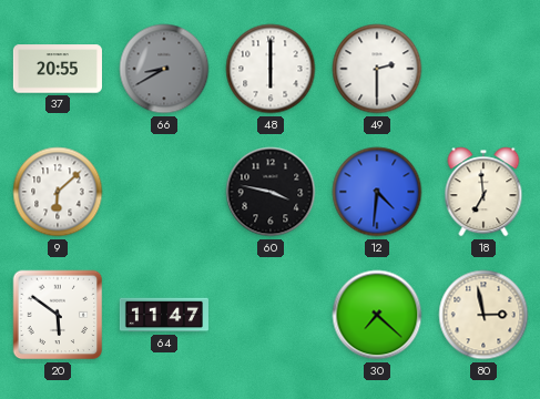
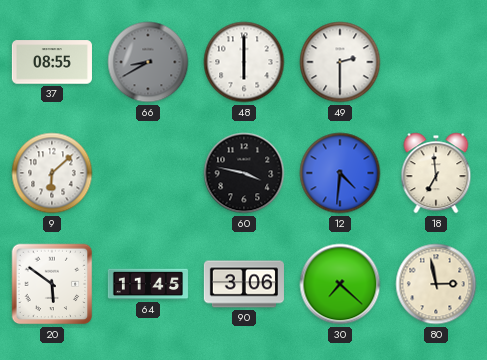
37: 20:55 -> 08:55 (52, 62)
64: 11:47 -> 11:45 (148, 284)
90: none -> 3:06 (244, 284)
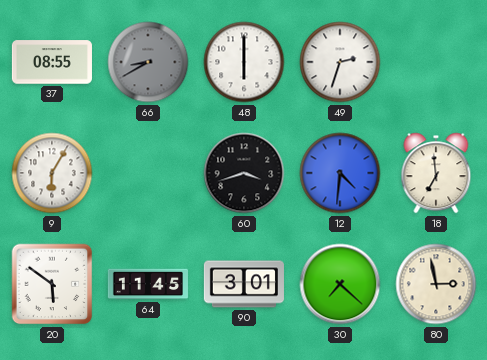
49: 2:30 -> 2:33 (340, 62)
9: 6:08 -> 6:05 (52, 173)
60: 3:47 -> 3:42 (244, 173)
90: 3:06 -> 3:01 (244, 284)
